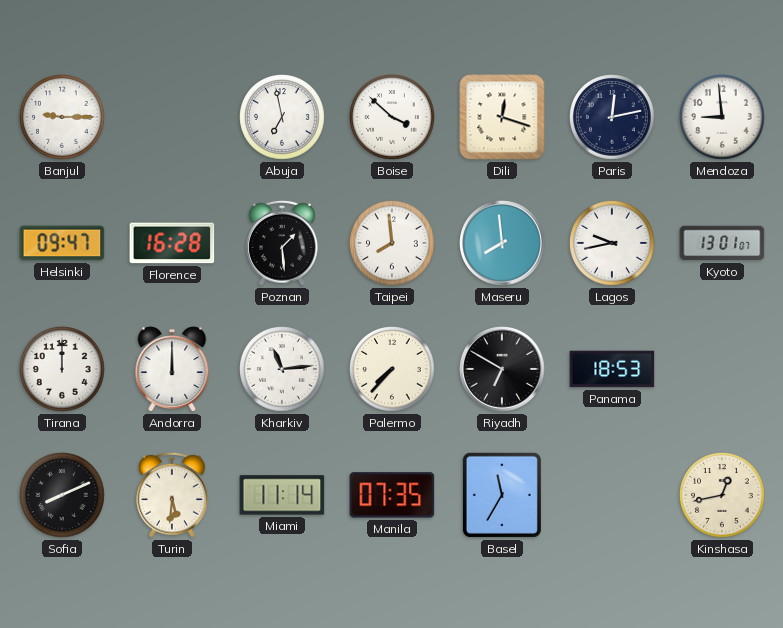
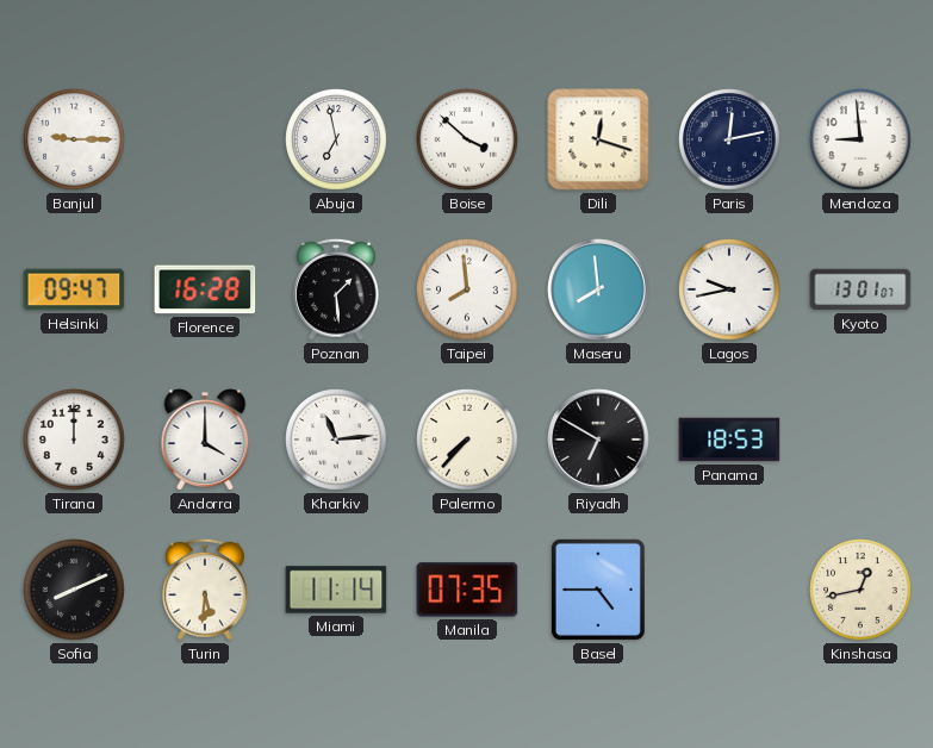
Andorra: 12:00 -> 4:00 (205, 440)
Basel: 11:35 -> 4:45 (598, 590)
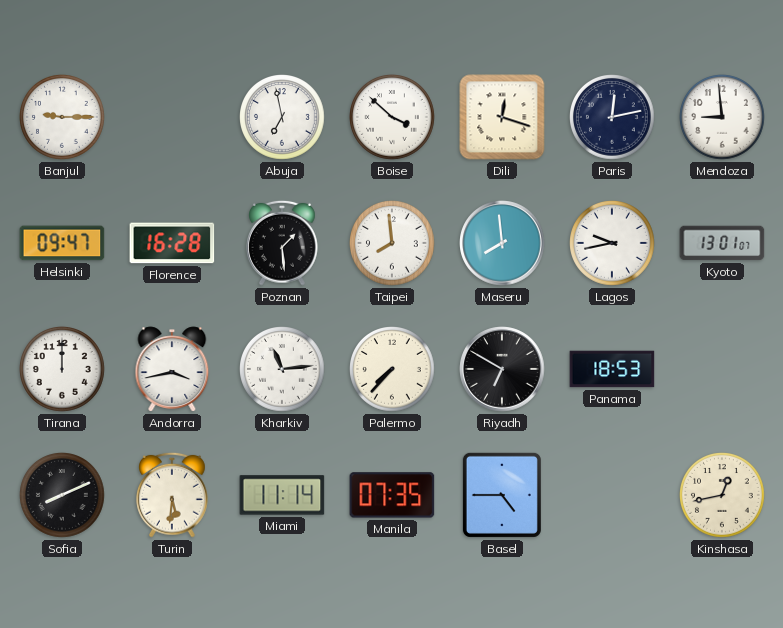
Andorra: 4:00 -> 3:43 (172, 369)
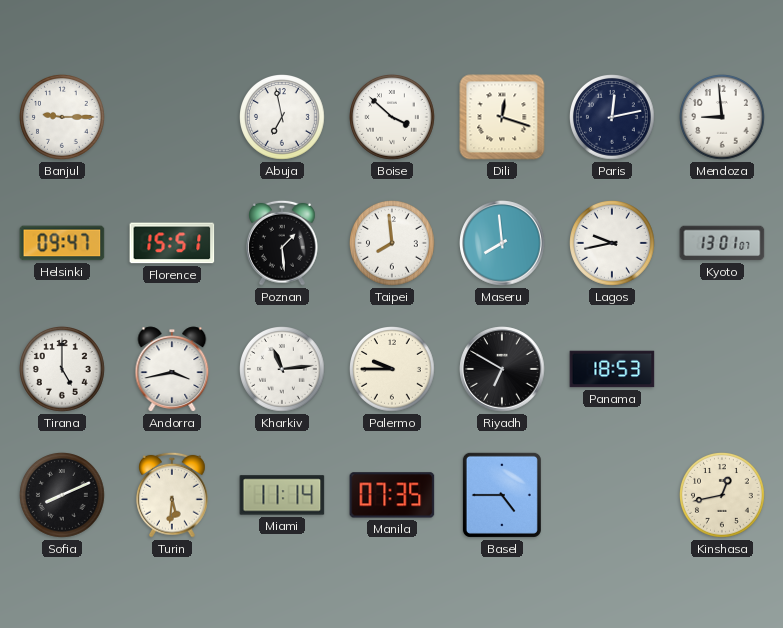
Florence: 16:28 -> 15:51 (172, 243)
Tirana: 12:00 -> 5:00 (63, 370)
Palermo: 7:37 -> 9:45 (393, 370)
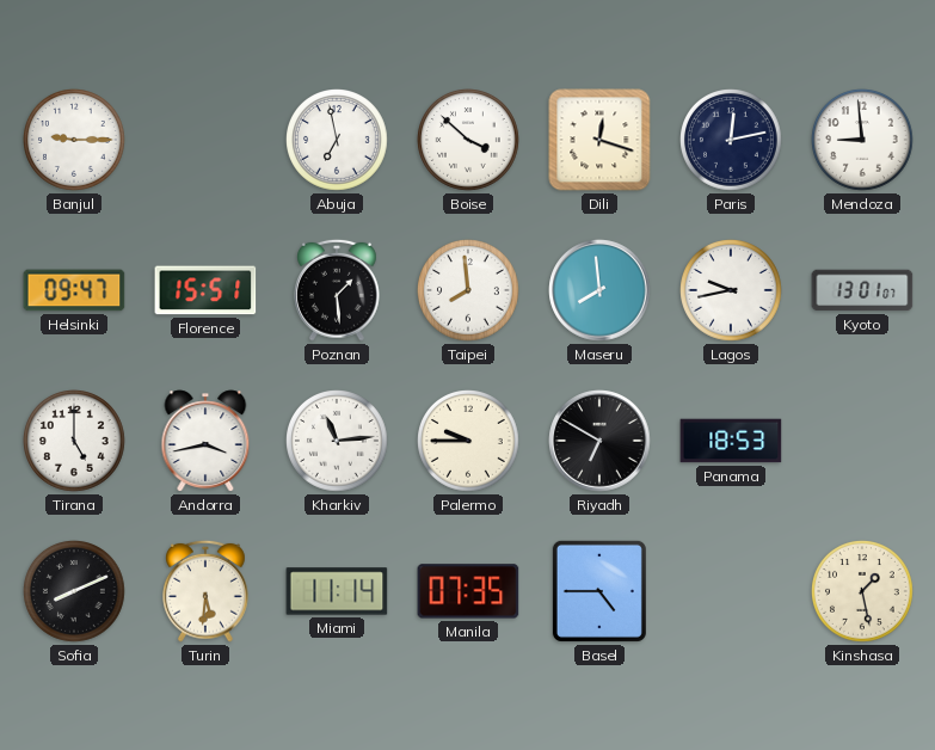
Kinshasa: 12:43 -> 1:28 (863, 592)
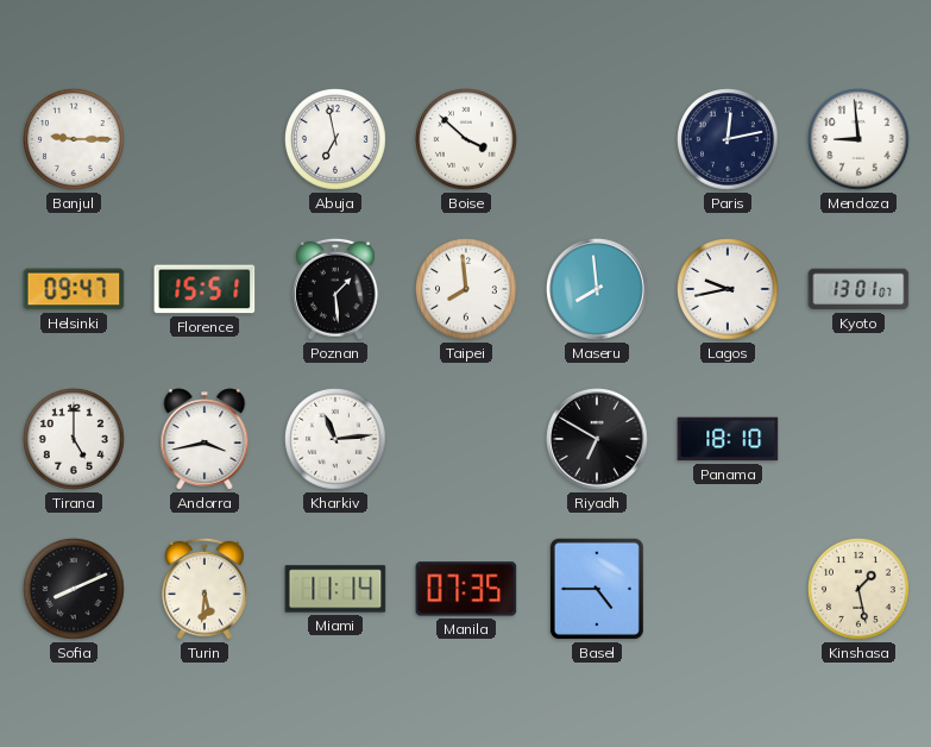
Dili: 12:18 -> none (599, 140)
Palermo: 9:45 -> none (469, 442)
Panama: 18:53 -> 18:10 (728, 439)
